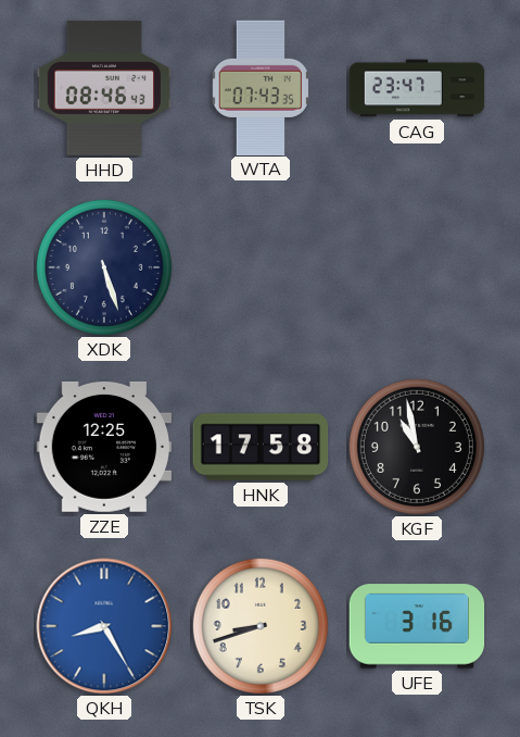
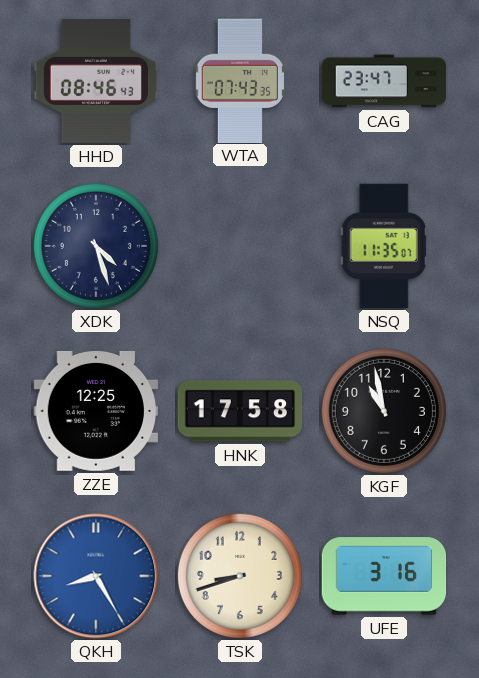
XDK: 5:27 -> 4:27 (96, 246)
NSQ: none -> 11:35 (384, 246)
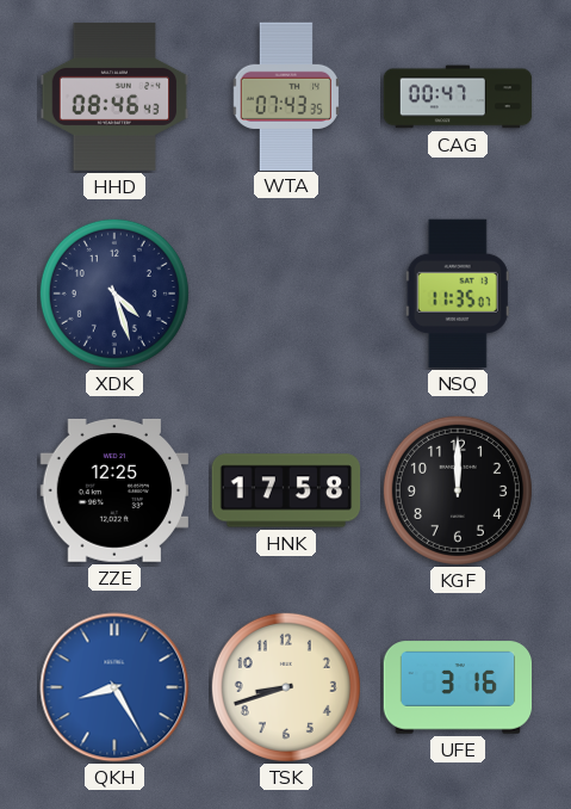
CAG: 23:47 -> 00:47 (458, 97)
KGF: 10:58 -> 12:00 (458, 490)
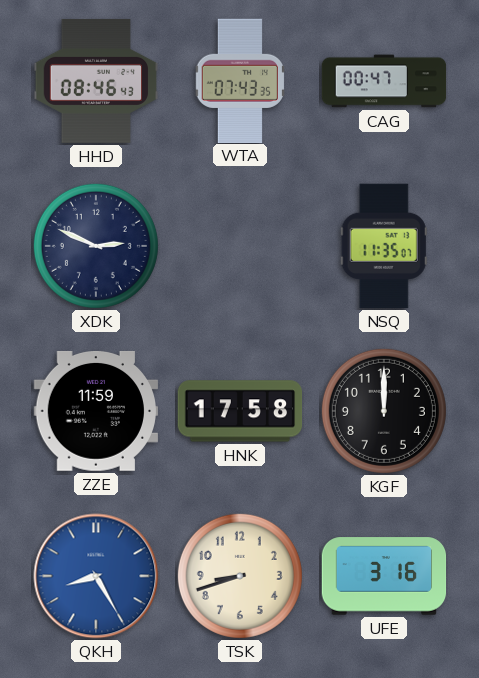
XDK: 4:27 -> 2:49 (96, 246)
ZZE: 12:25 -> 11:59 (95, 411)
